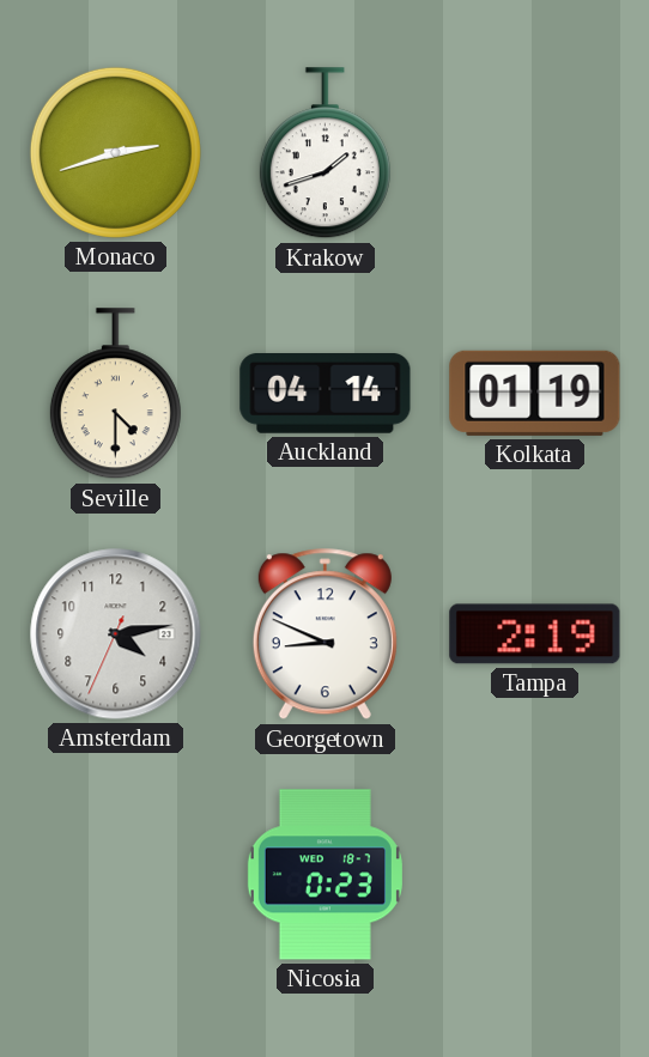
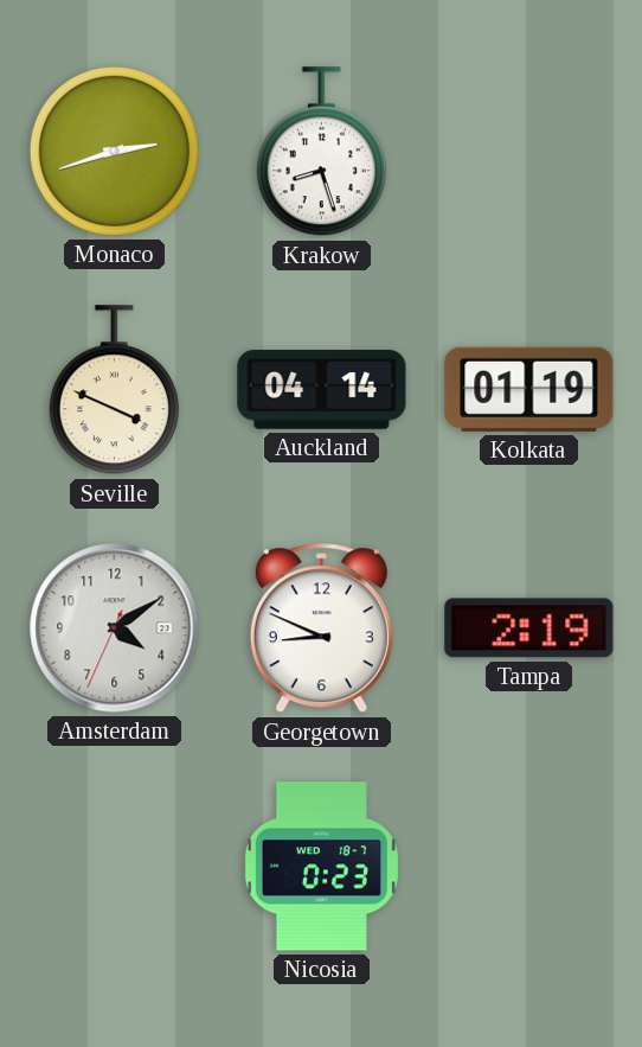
Krakow: 1:42 -> 8:27 (321, 152)
Seville: 4:30 -> 3:49 (114, 390)
Amsterdam: 4:13 -> 4:09 (115, 628)
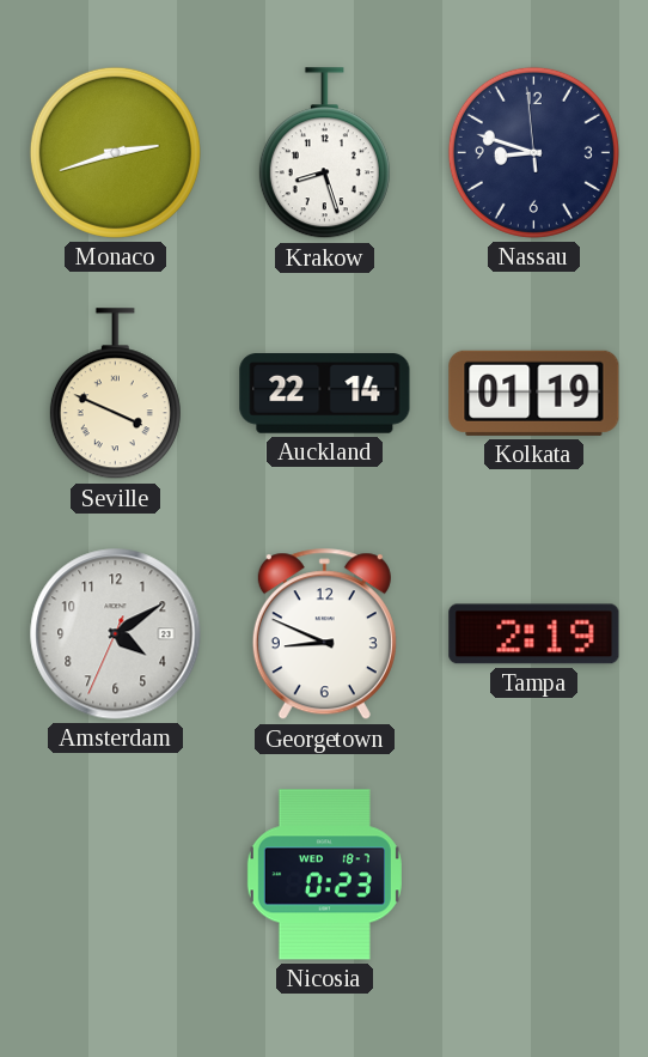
Nassau: none -> 8:47 (533, 152)
Auckland: 04:14 -> 22:14 (325, 394)
